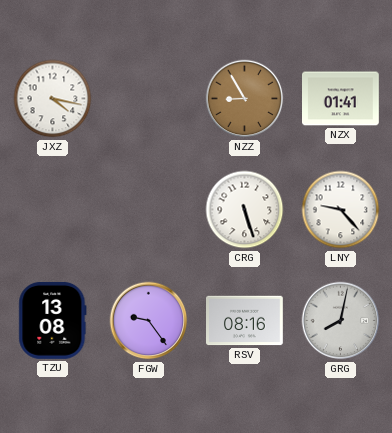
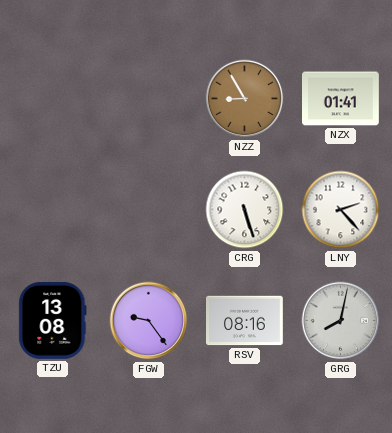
JXZ: 4:17 -> none (53, 99)
LNY: 9:23 -> 2:23 (341, 210)
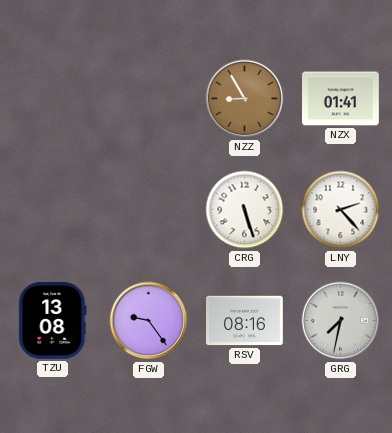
GRG: 8:02 -> 7:32 (341, 321)
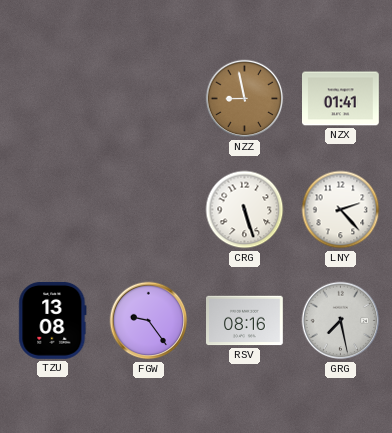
NZZ: 8:55 -> 8:58 (245, 99)
GRG: 7:32 -> 7:28 (341, 321)
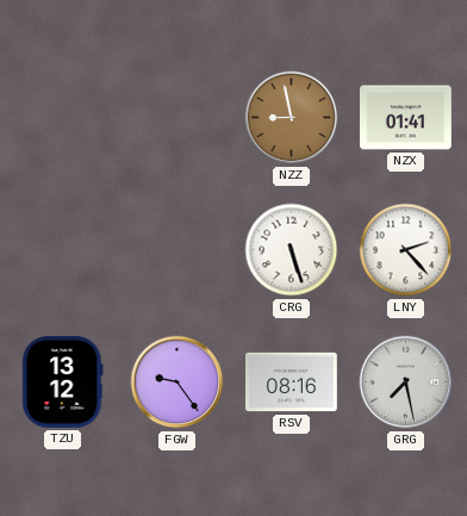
TZU: 13:08 -> 13:12 (63, 381)
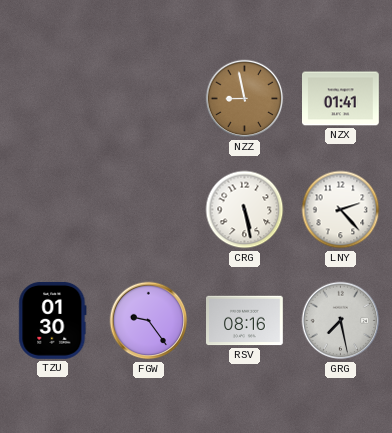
CRG: 5:27 -> 5:28 (245, 210)
TZU: 13:12 -> 01:30 (53, 320)
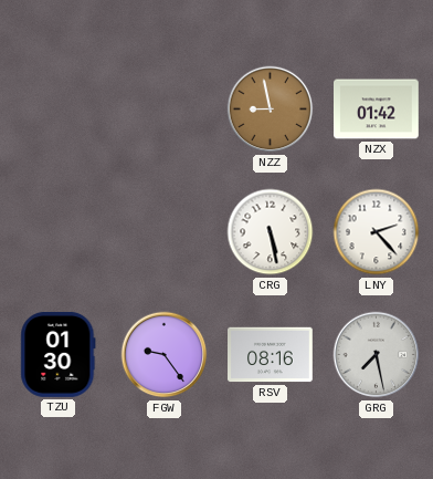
NZX: 01:41 -> 01:42 (377, 110)
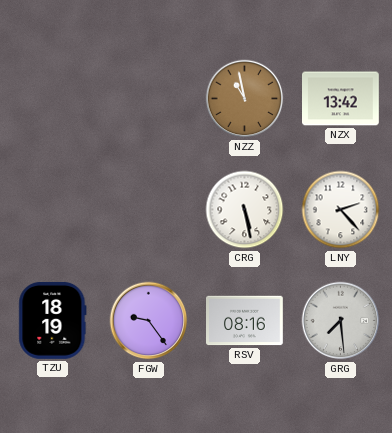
NZZ: 8:58 -> 10:58 (245, 99)
NZX: 01:42 -> 13:42 (341, 99)
TZU: 01:30 -> 18:19 (53, 320)
GRG: 7:28 -> 7:29 (341, 321)
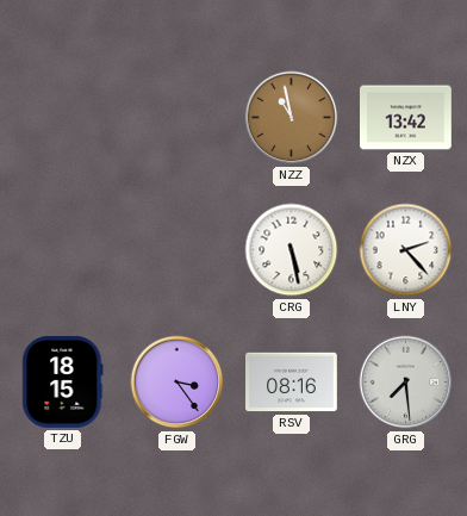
TZU: 18:19 -> 18:15 (63, 381)
FGW: 9:24 -> 3:24 (178, 383)
